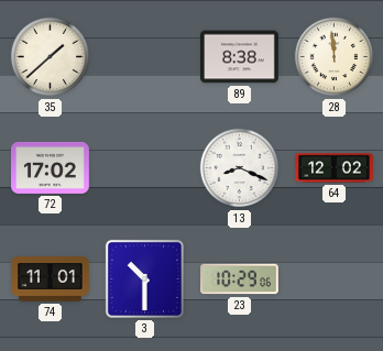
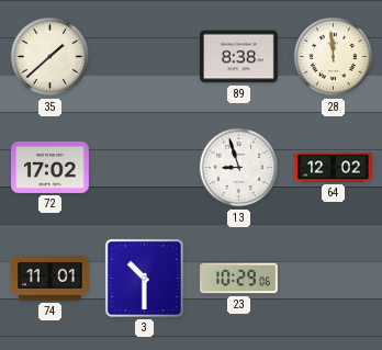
13: 8:19 -> 8:57 (239, 168)
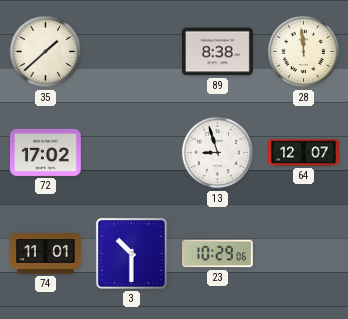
64: 12:02 -> 12:07 (304, 153)
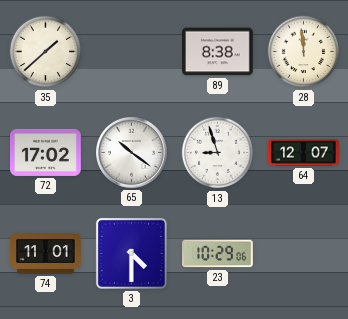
65: none -> 10:21 (132, 153)
3: 10:30 -> 4:30 (131, 253)
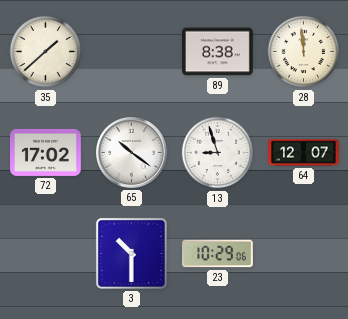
74: 11:01 -> none (46, 254)
3: 4:30 -> 10:30 (131, 253)
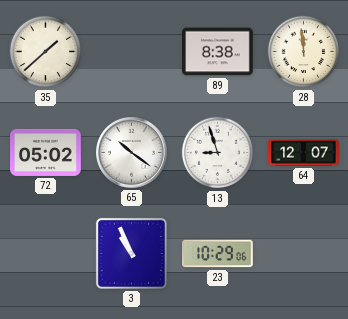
72: 17:02 -> 05:02 (46, 152)
3: 10:30 -> 10:56 (131, 253)
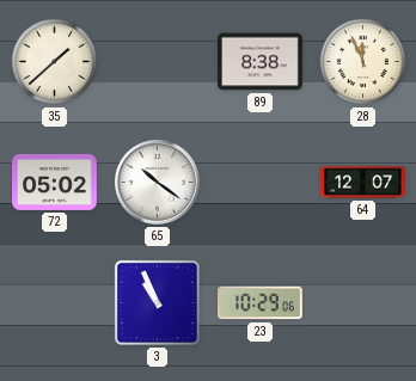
28: 11:59 -> 11:56 (363, 62)
13: 8:57 -> none (218, 153)
